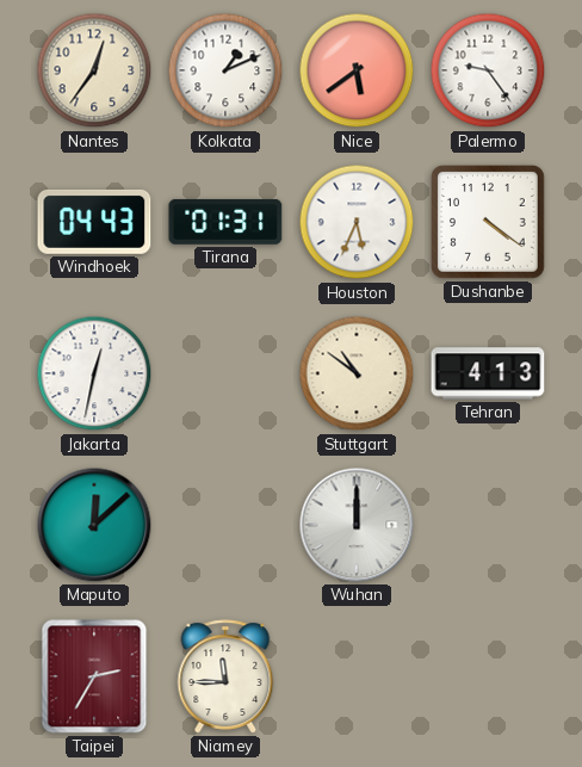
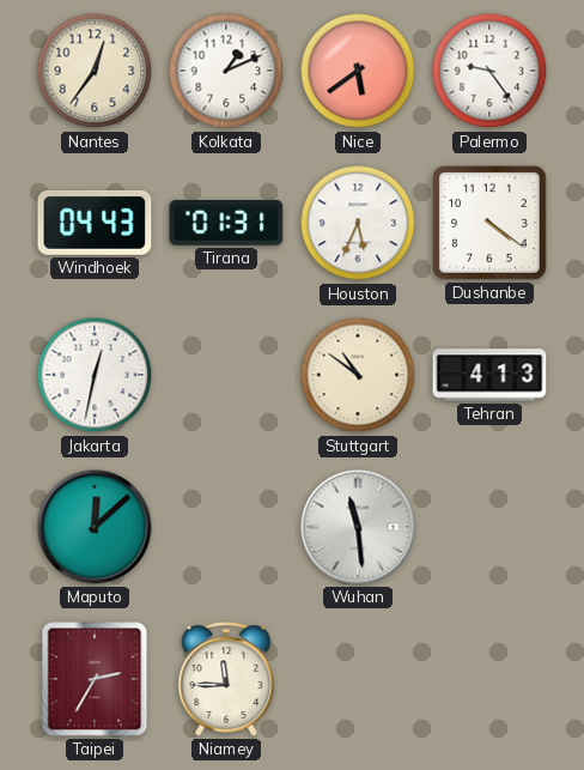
Wuhan: 12:00 -> 11:29 (358, 527)
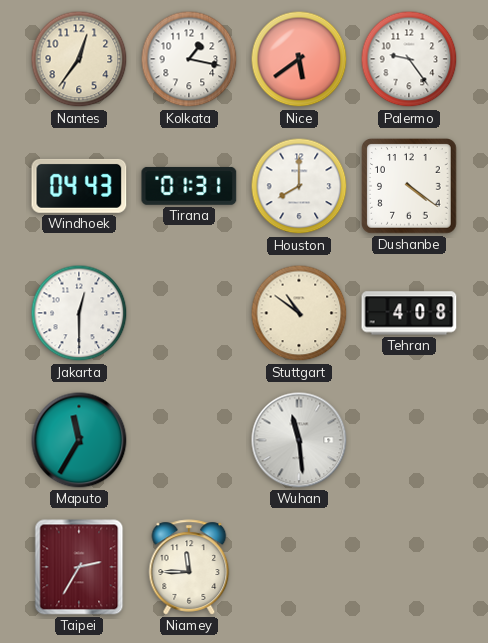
Kolkata: 1:11 -> 1:17 (189, 59)
Houston: 5:34 -> 8:00 (299, 186)
Jakarta: 12:32 -> 12:30 (79, 313)
Tehran: 4:13 -> 4:08 (409, 313)
Maputo: 12:08 -> 11:35 (79, 440)
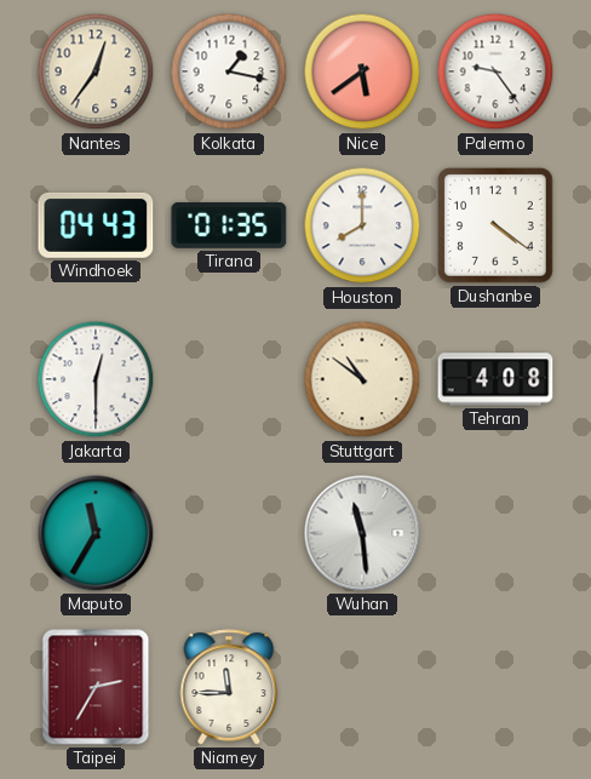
Tirana: 01:31 -> 01:35 (229, 225)
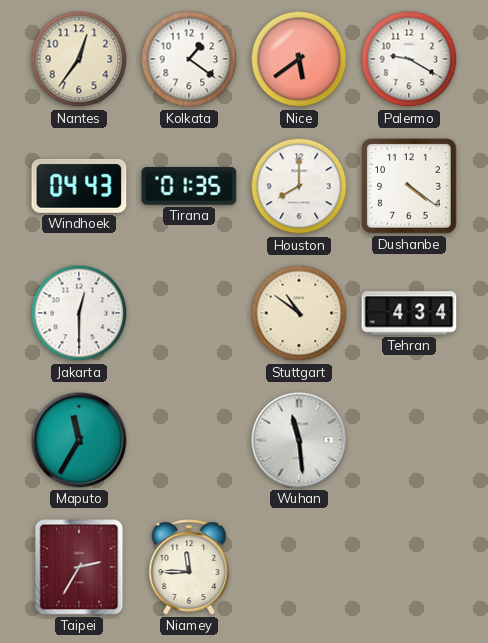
Kolkata: 1:17 -> 1:21 (189, 59)
Palermo: 9:24 -> 9:20 (409, 59)
Tehran: 4:08 -> 4:34 (409, 313)
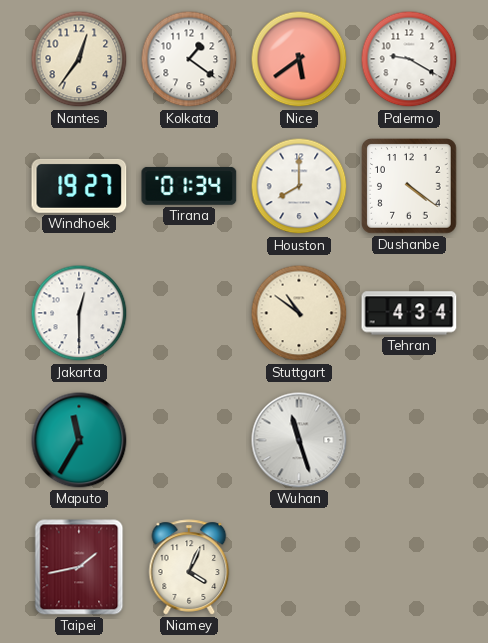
Windhoek: 04:43 -> 19:27 (79, 186)
Tirana: 01:35 -> 01:34 (189, 186)
Wuhan: 11:29 -> 11:27 (299, 440)
Taipei: 2:35 -> 1:43 (79, 567)
Niamey: 11:45 -> 4:04 (189, 567)
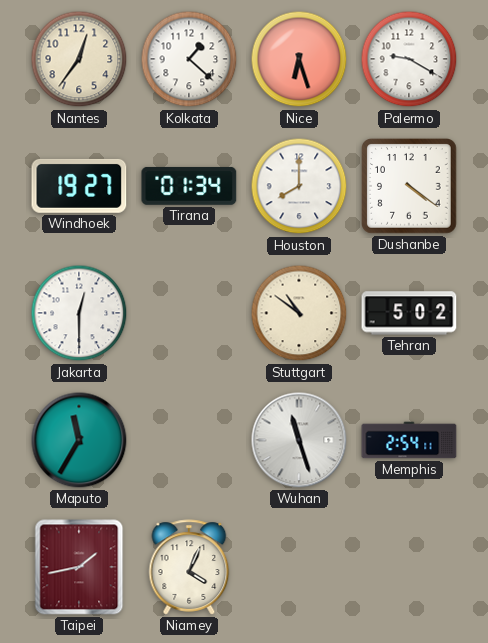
Kolkata: 1:21 -> 1:22 (189, 59)
Nice: 5:39 -> 6:27 (299, 59)
Tehran: 4:34 -> 5:02 (409, 313)
Memphis: none -> 2:54 (409, 440)
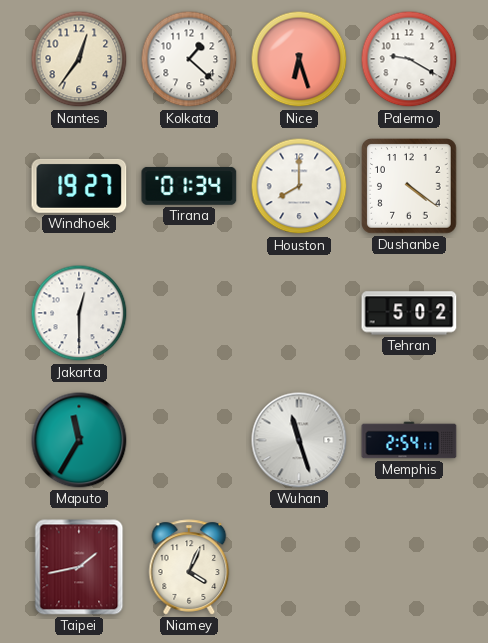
Stuttgart: 10:51 -> none (299, 313)
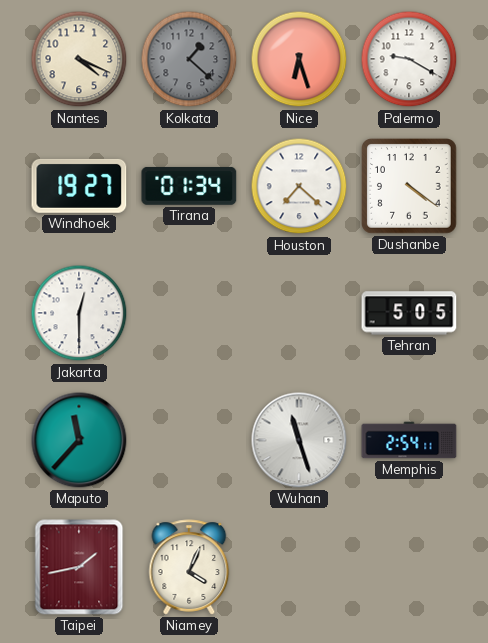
Nantes: 12:36 -> 4:19 (79, 59)
Kolkata dial: white -> grey (189, 59)
Houston: 8:00 -> 7:22 (299, 186)
Tehran: 5:02 -> 5:05 (409, 313)
Maputo: 11:35 -> 11:37 (79, 440)
